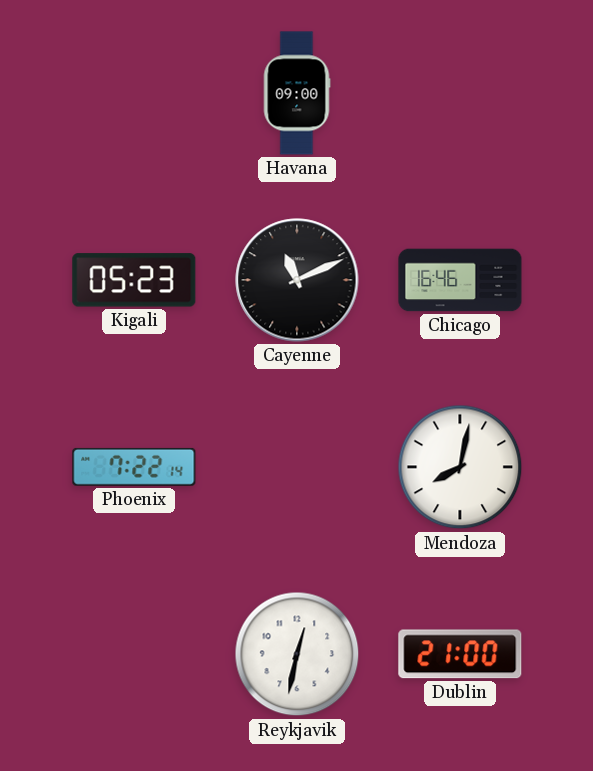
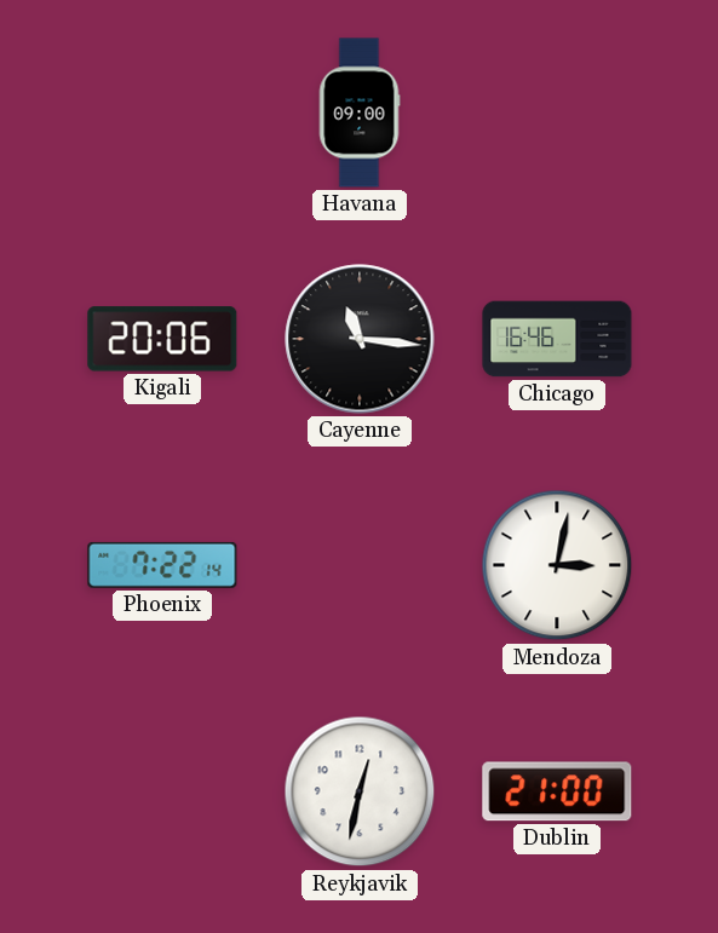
Kigali: 05:23 -> 20:06 (162, 339)
Cayenne: 11:11 -> 11:16 (360, 339)
Mendoza: 8:02 -> 3:02 (557, 565)
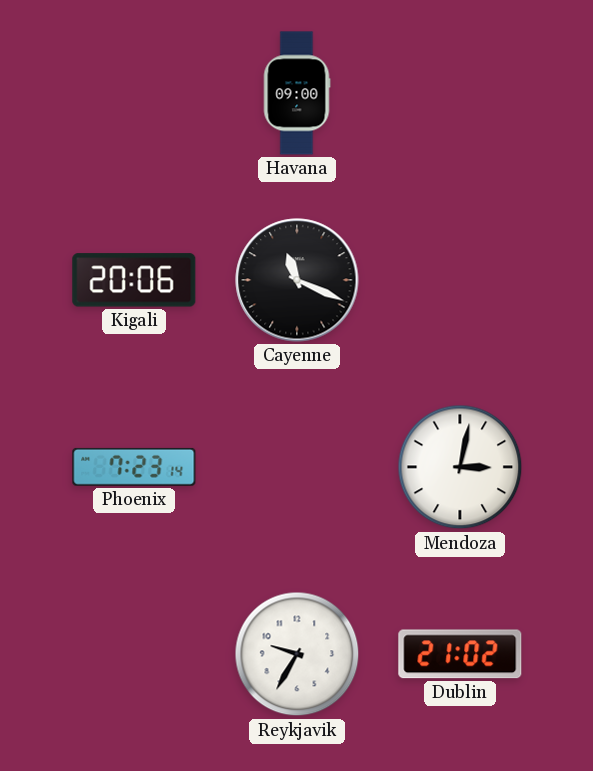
Cayenne: 11:16 -> 11:19 (297, 280)
Chicago: 16:46 -> none (557, 339)
Phoenix: 7:22 -> 7:23 (134, 467)
Reykjavik: 12:32 -> 9:35 (297, 654)
Dublin: 21:00 -> 21:02 (460, 654)
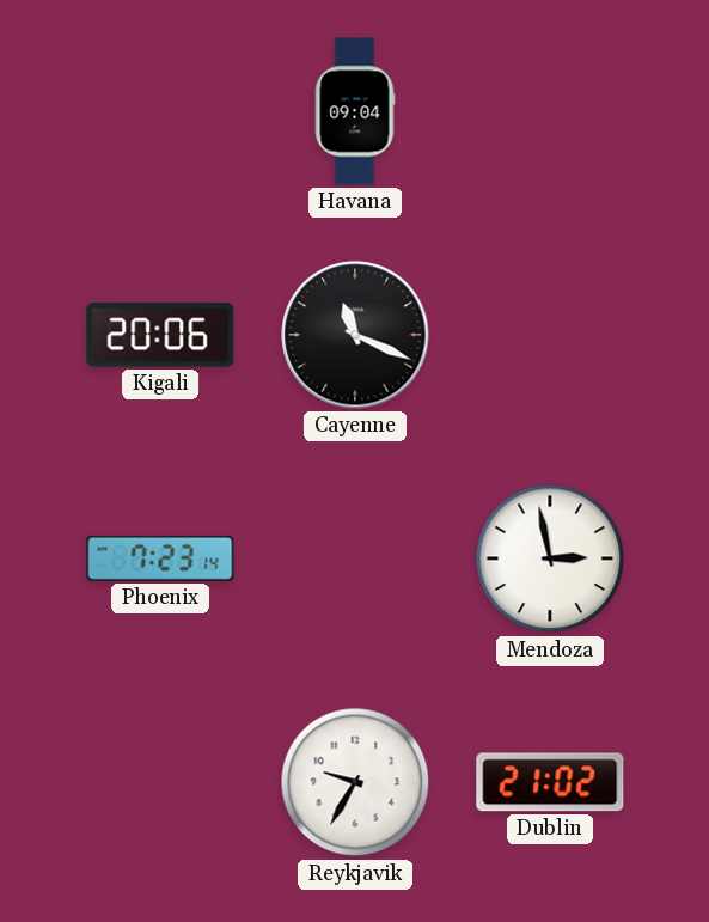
Havana: 09:00 -> 09:04 (355, 111)
Mendoza: 3:02 -> 2:58 (550, 558)
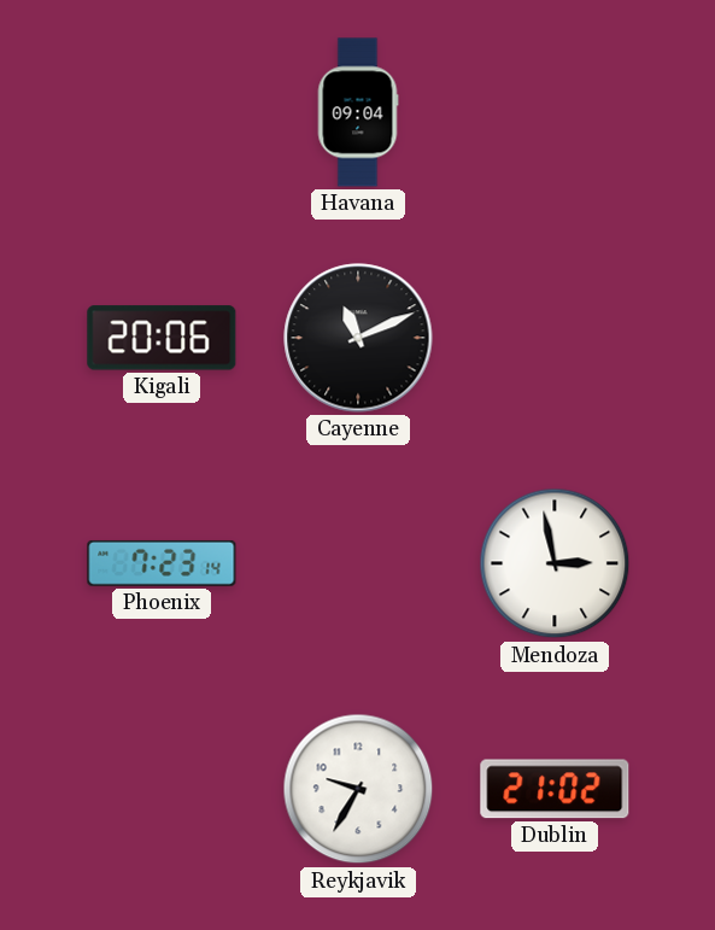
Cayenne: 11:19 -> 11:11 (358, 338)
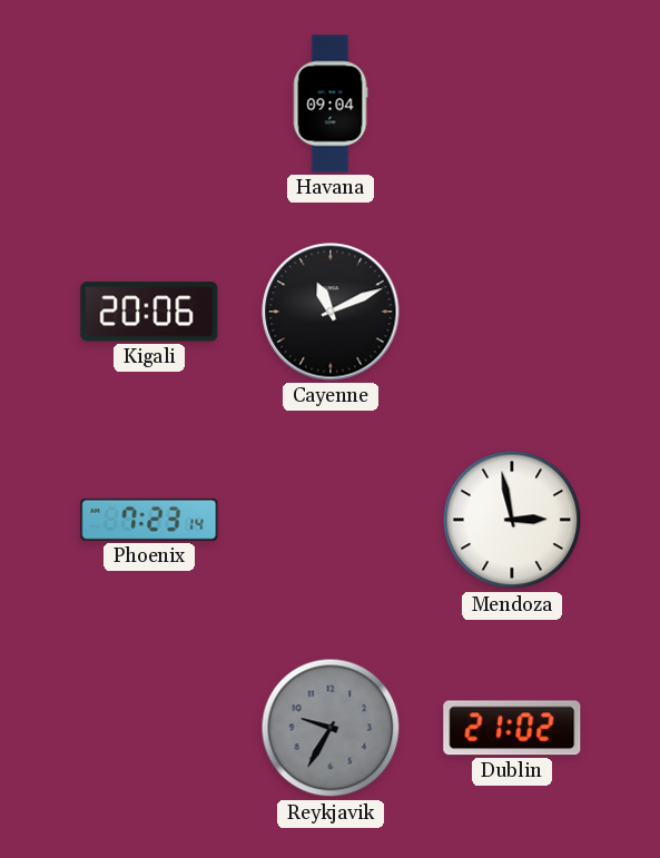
Reykjavik dial: white -> grey (331, 728)
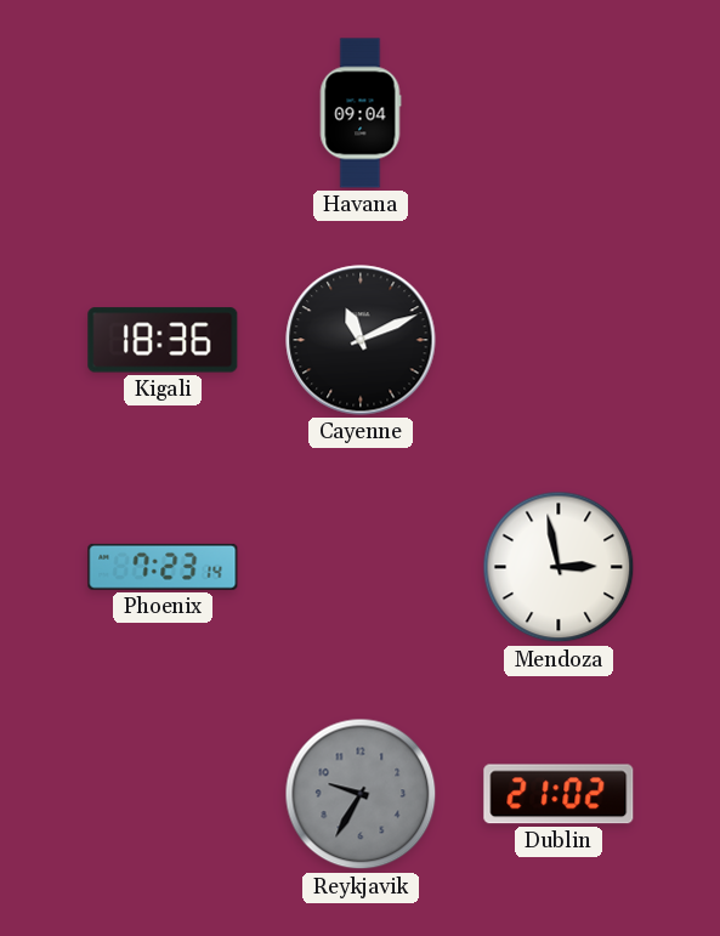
Kigali: 20:06 -> 18:36 (163, 340)
